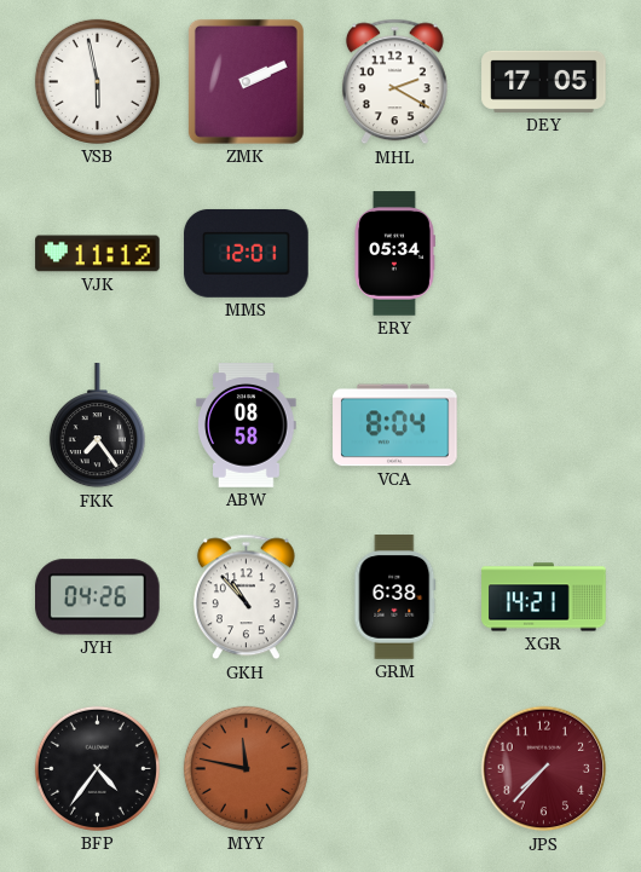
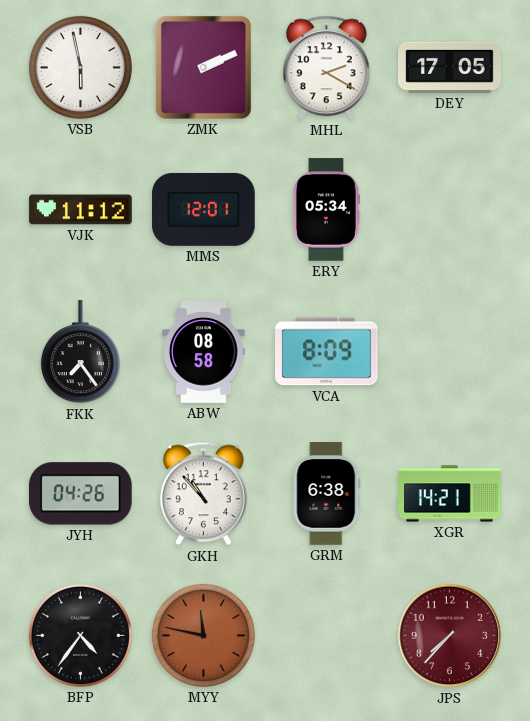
VCA: 8:04 -> 8:09 (327, 352)
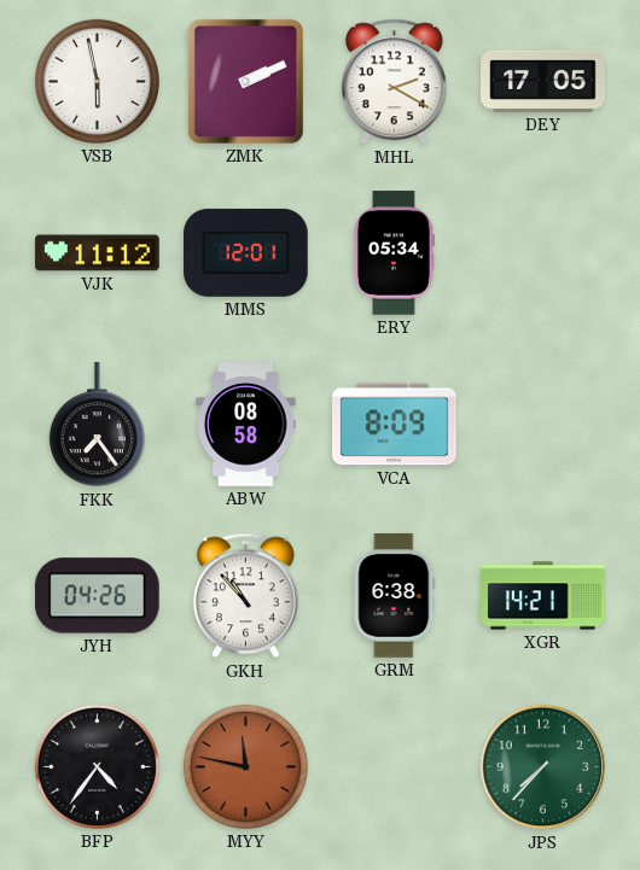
JPS dial: burgundy -> green (543, 767)
